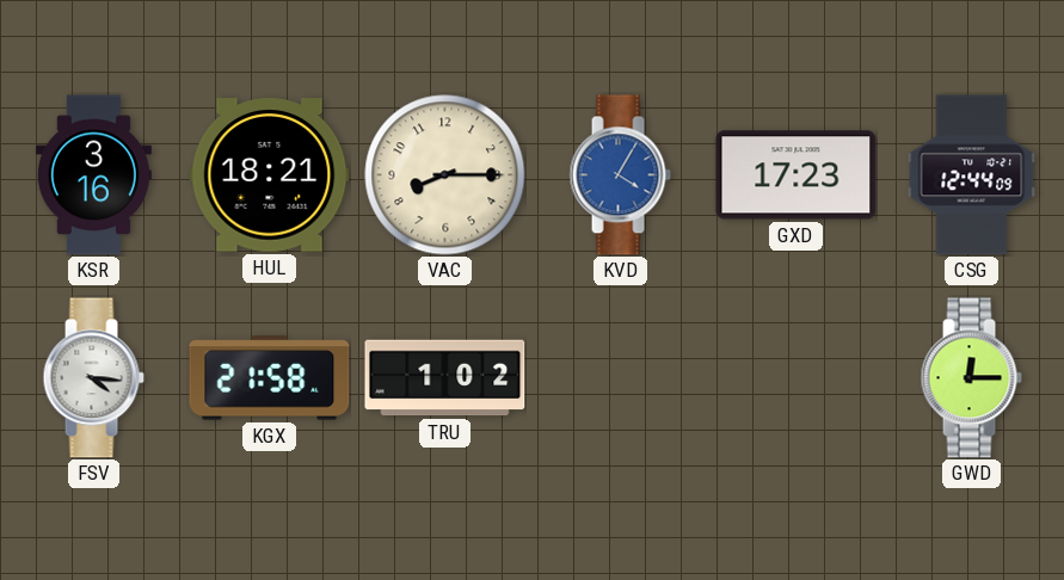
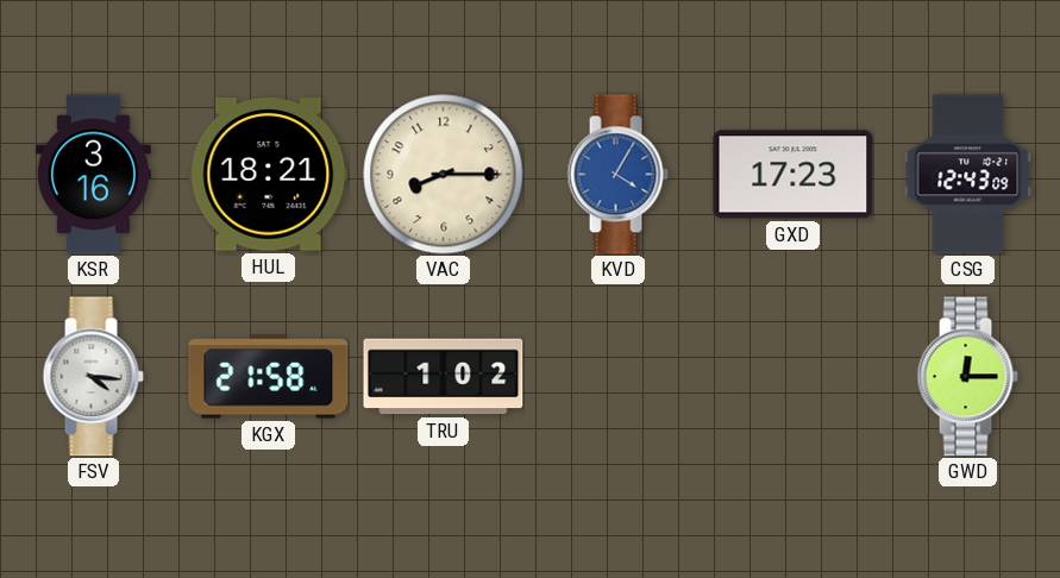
CSG: 12:44 -> 12:43 (968, 175)
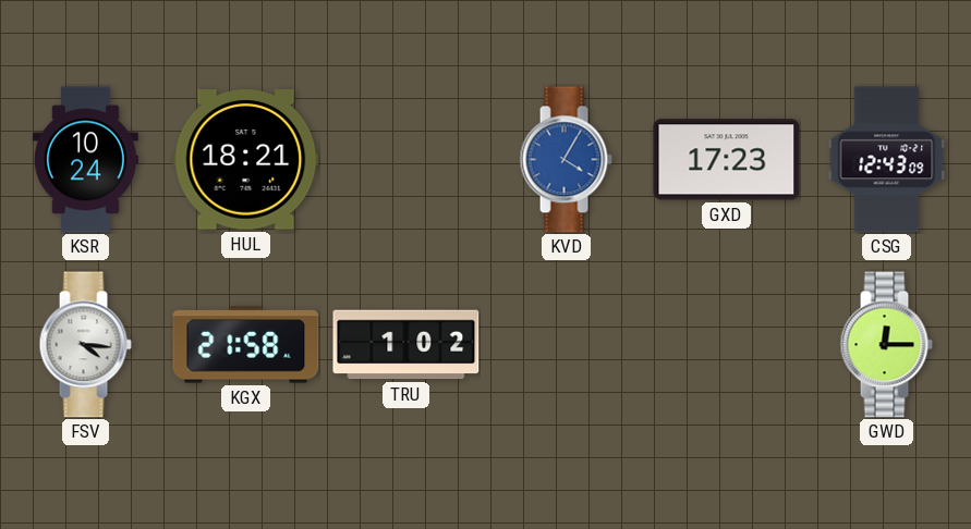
KSR: 3:16 -> 10:24 (85, 160)
VAC: 8:15 -> none (444, 175)
